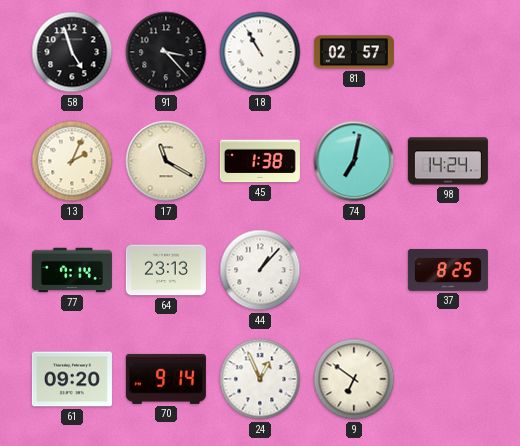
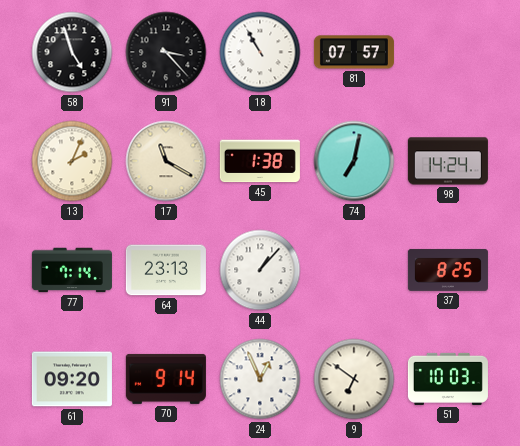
81: 02:57 -> 07:57 (354, 52)
51: none -> 10:03 (448, 379)
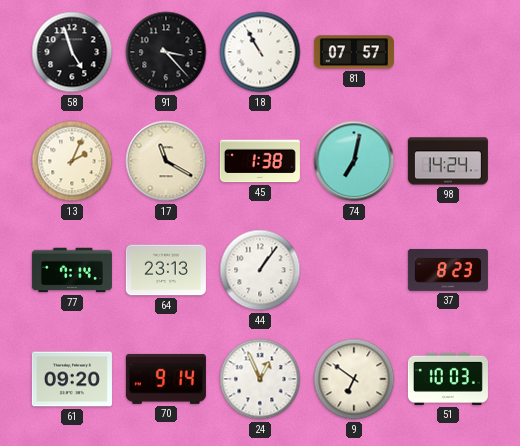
44: 1:07 -> 1:06 (260, 270)
37: 8:25 -> 8:23 (448, 270)
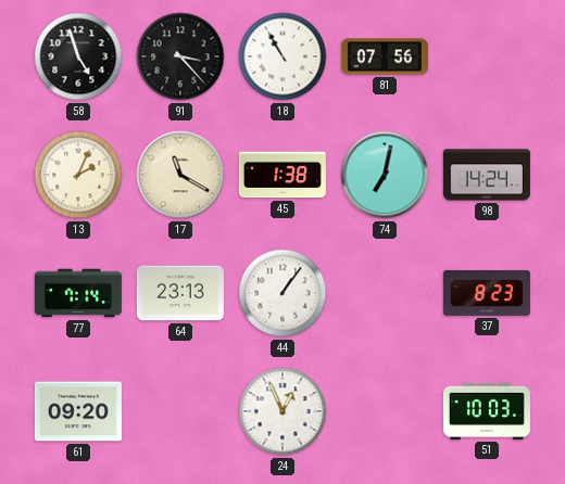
81: 07:57 -> 07:56 (385, 56)
70: 9:14 -> none (166, 379)
9: 6:51 -> none (354, 379)
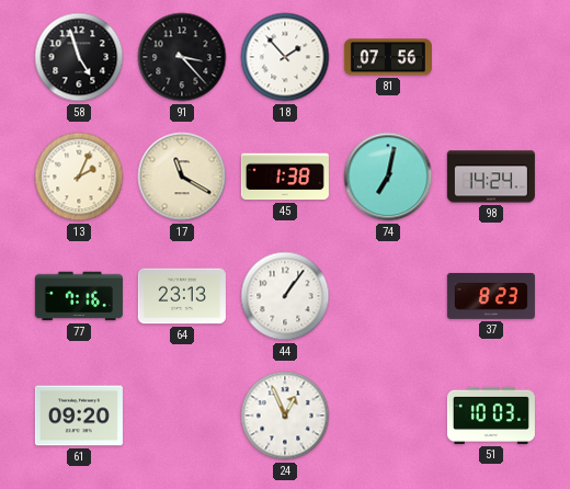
18: 10:55 -> 1:53 (285, 57)
77: 7:14 -> 7:16 (79, 296)
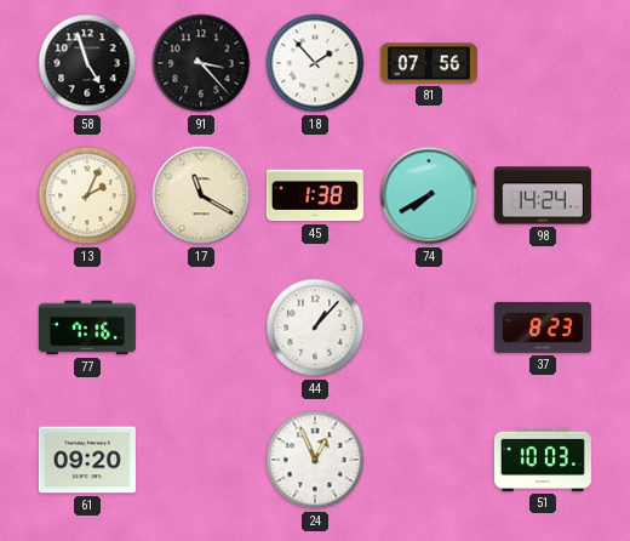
74: 7:02 -> 7:40 (429, 195)
64: 23:13 -> none (182, 296)
44: 1:06 -> 1:07 (315, 328)
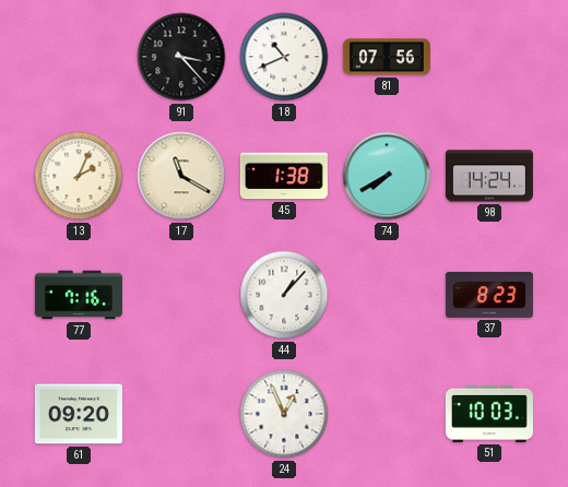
58: 4:57 -> none (87, 63)
18: 1:53 -> 10:41 (284, 57)
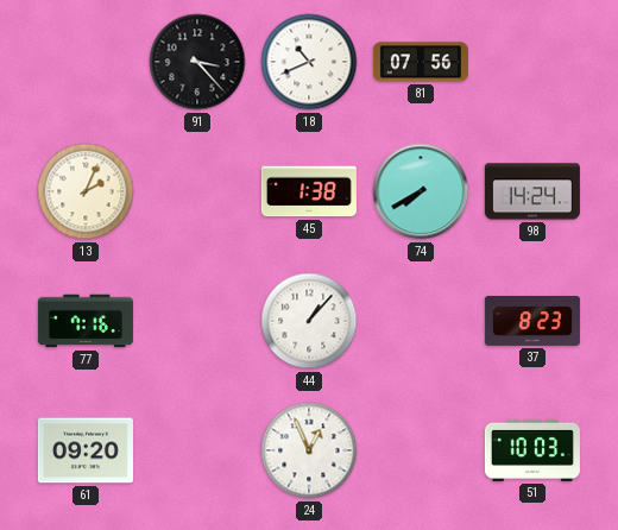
17: 11:20 -> none (181, 176)
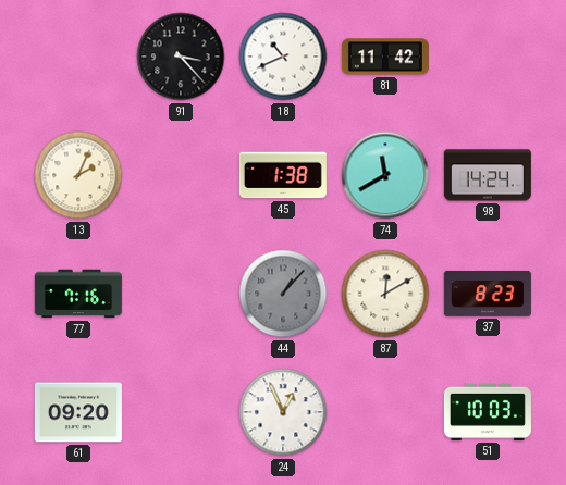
81: 07:56 -> 11:42 (385, 57)
74: 7:40 -> 11:40 (385, 175)
44 dial: white -> grey (283, 294)
87: none -> 12:10 (385, 294)
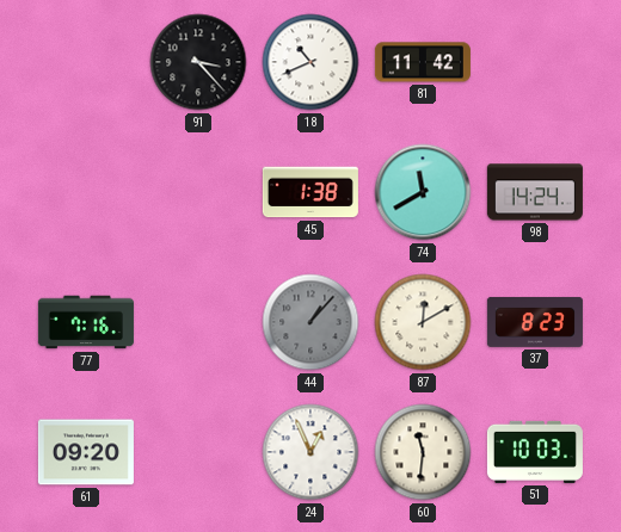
13: 2:04 -> none (78, 175)
60: none -> 11:31 (423, 452)
